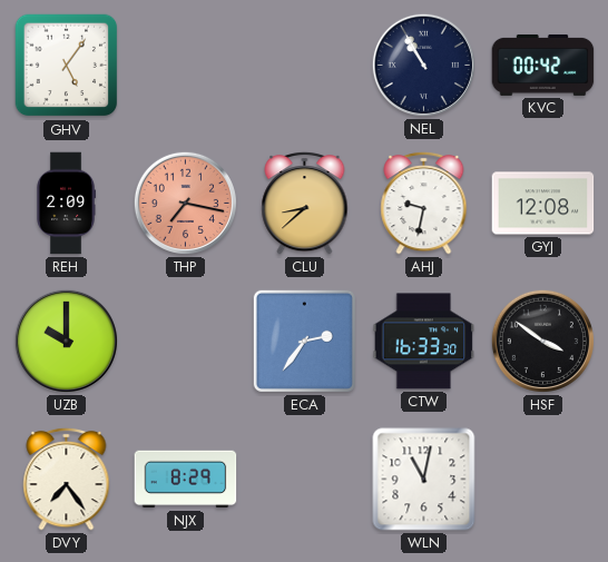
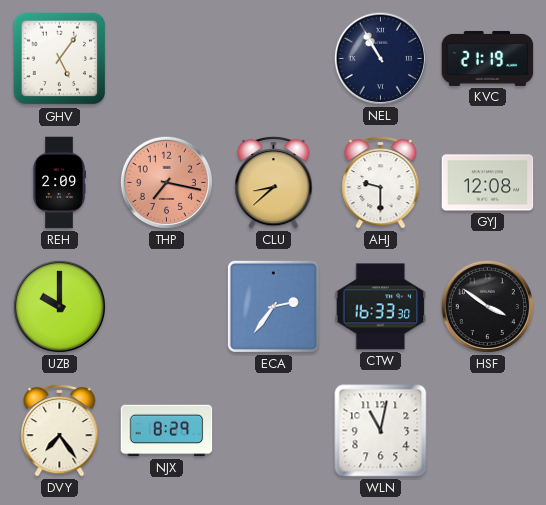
KVC: 00:42 -> 21:19 (488, 58)
AHJ: 9:32 -> 9:30 (381, 182)
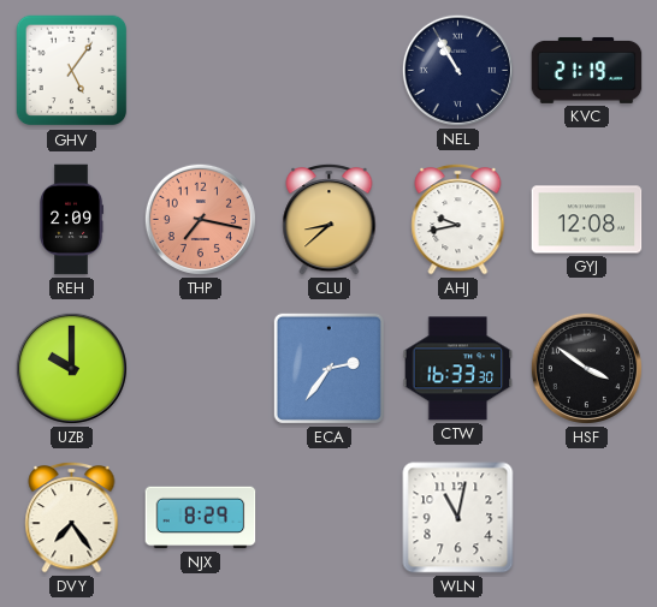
AHJ: 9:30 -> 9:43 (458, 219)
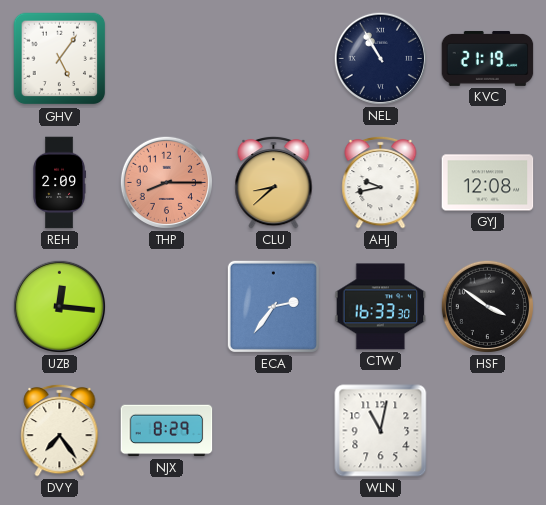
THP: 7:17 -> 8:15 (166, 182)
UZB: 10:00 -> 12:16 (59, 306)
